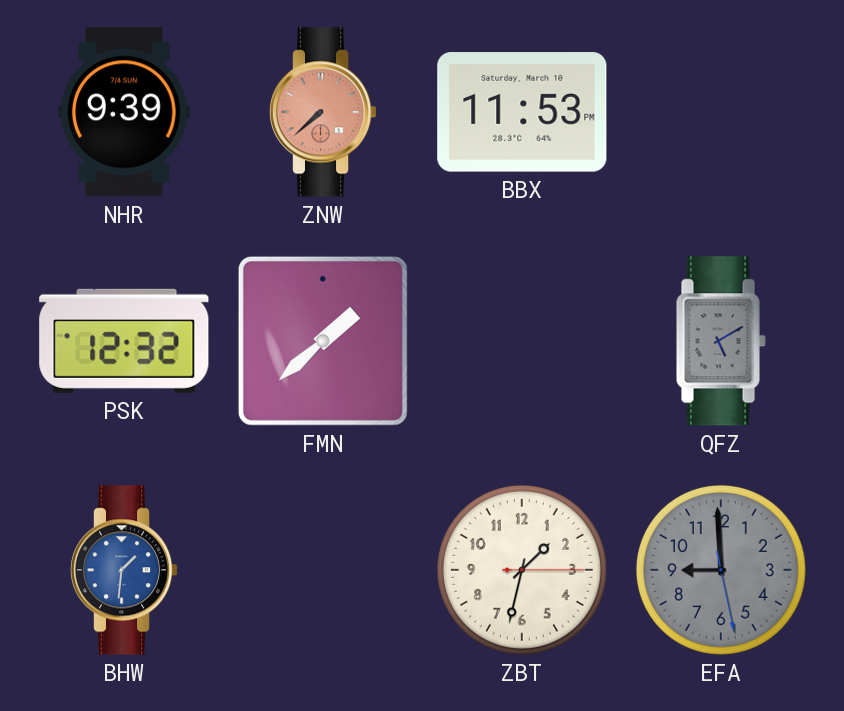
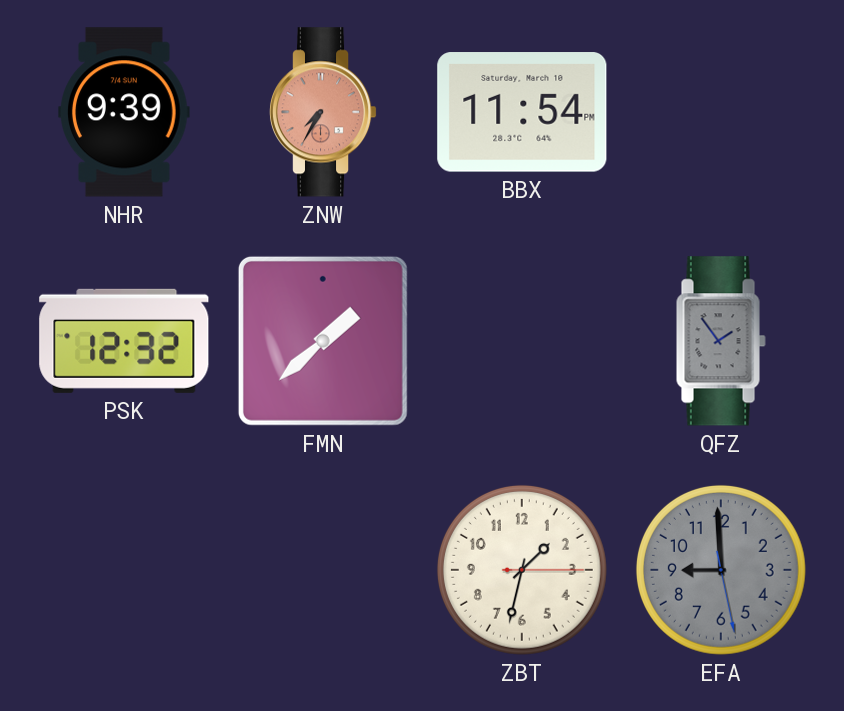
ZNW: 7:38 -> 7:35 (323, 112)
BBX: 11:53 -> 11:54 (522, 112)
QFZ: 5:10 -> 1:54 (721, 341)
BHW: 1:31 -> none (124, 570)
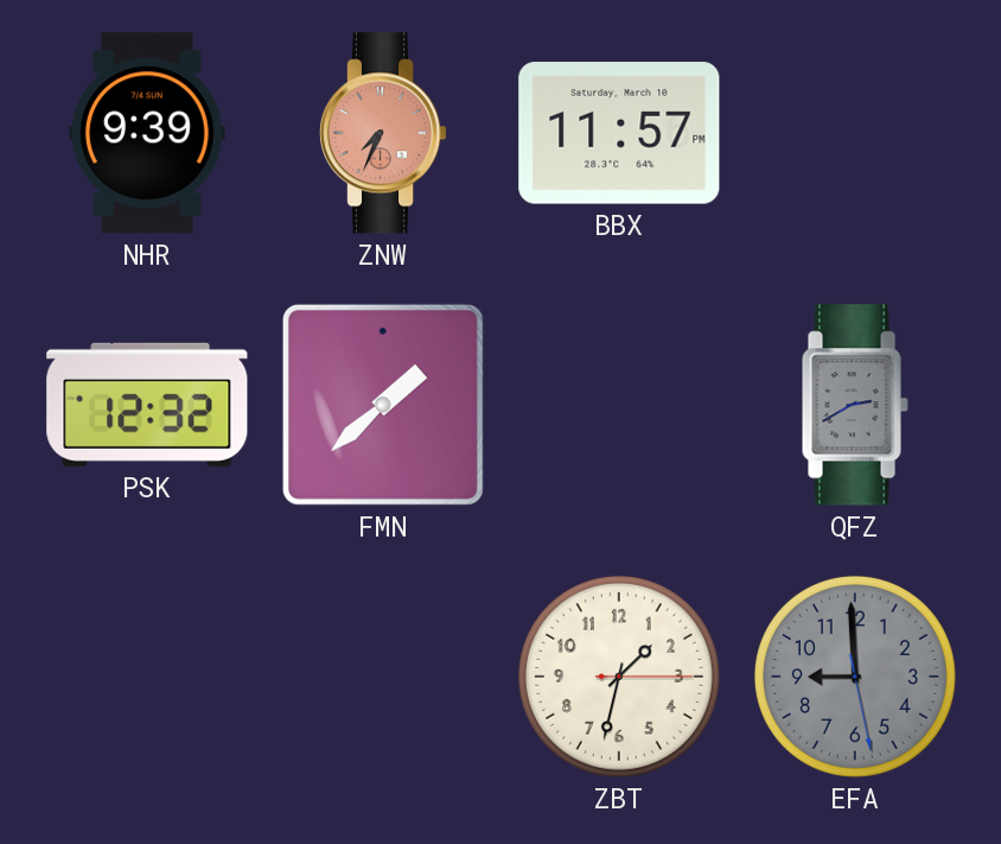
ZNW: 7:35 -> 7:34 (383, 133)
BBX: 11:54 -> 11:57 (619, 133)
QFZ: 1:54 -> 2:40 (855, 405)
